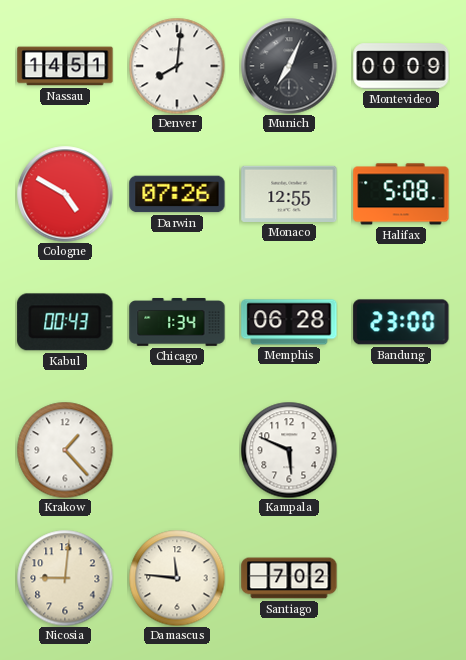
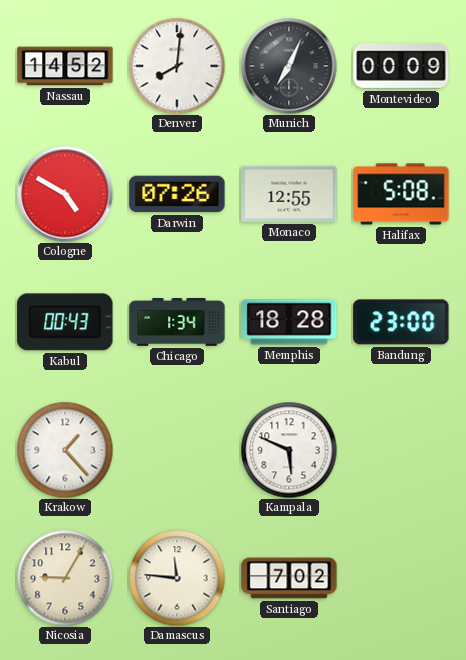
Nassau: 14:51 -> 14:52 (65, 66)
Memphis: 06:28 -> 18:28 (289, 322)
Nicosia: 9:01 -> 9:05 (65, 578)
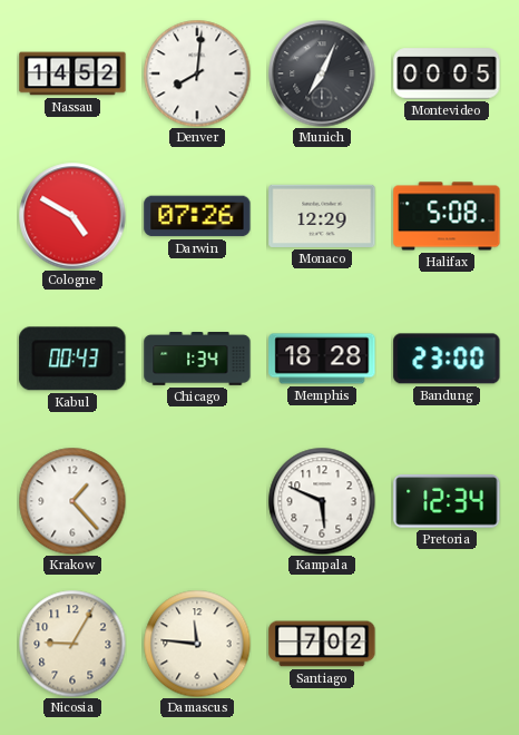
Montevideo: 00:09 -> 00:05 (447, 73)
Monaco: 12:55 -> 12:29 (322, 216)
Pretoria: none -> 12:34 (447, 502)
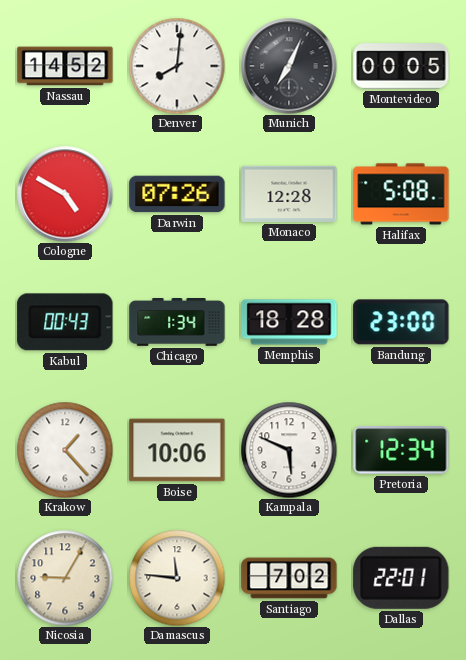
Monaco: 12:29 -> 12:28 (289, 194)
Boise: none -> 10:06 (177, 450)
Dallas: none -> 22:01 (401, 578)
